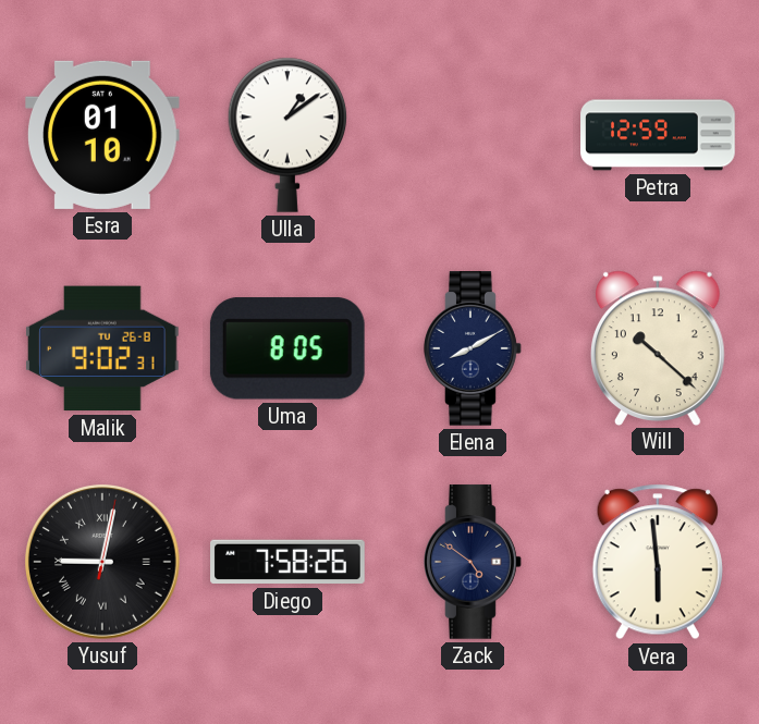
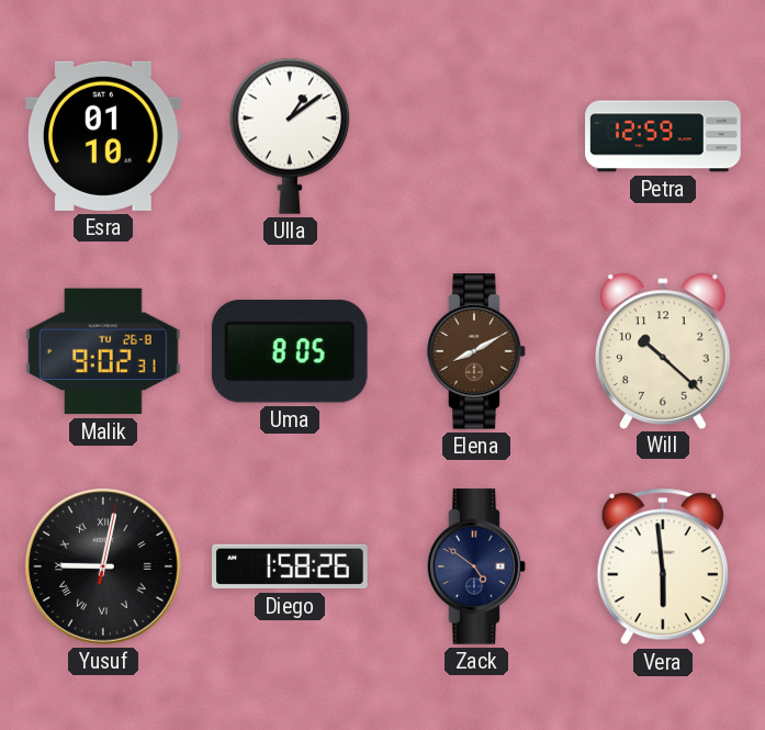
Elena dial: navy -> brown (476, 351)
Diego: 7:58 -> 1:58 (290, 566)
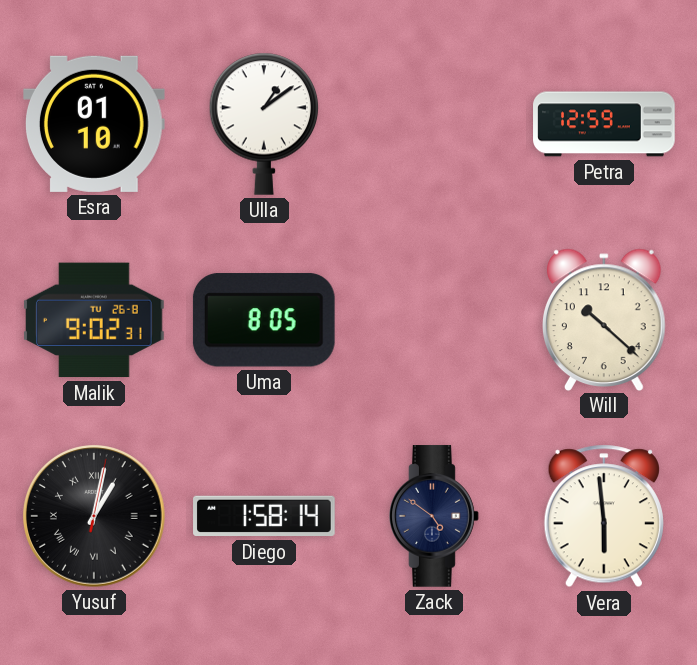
Elena: 8:10 -> none (476, 351)
Yusuf: 9:02 -> 1:02 (95, 517)
Diego: 1:58:26 -> 1:58:14 (264, 516)
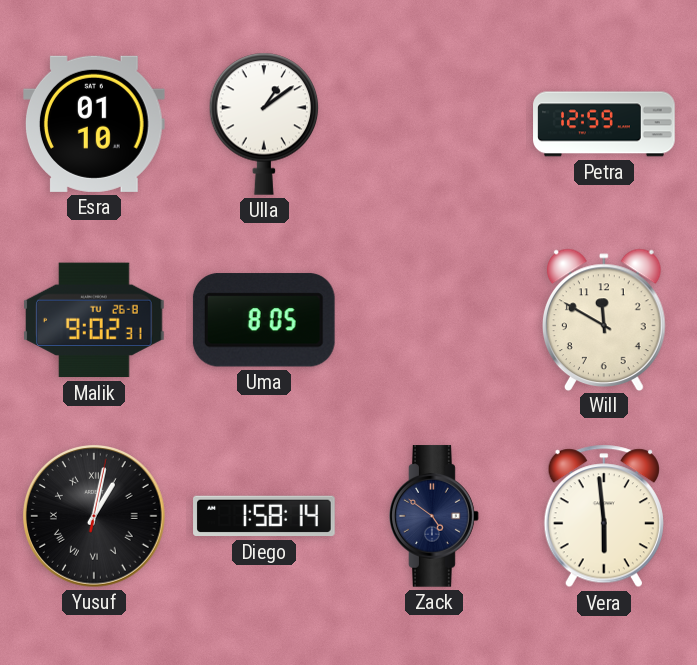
Will: 10:22 -> 11:50 (604, 319)
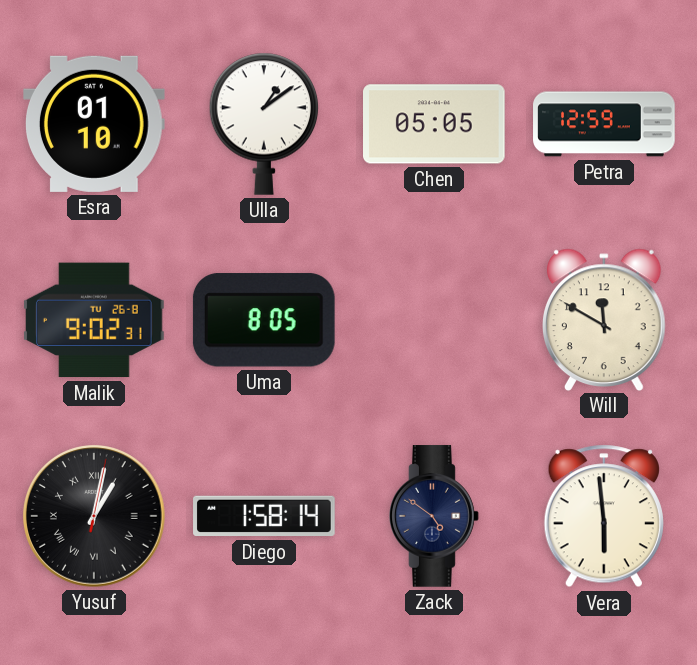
Chen: none -> 05:05 (435, 124)
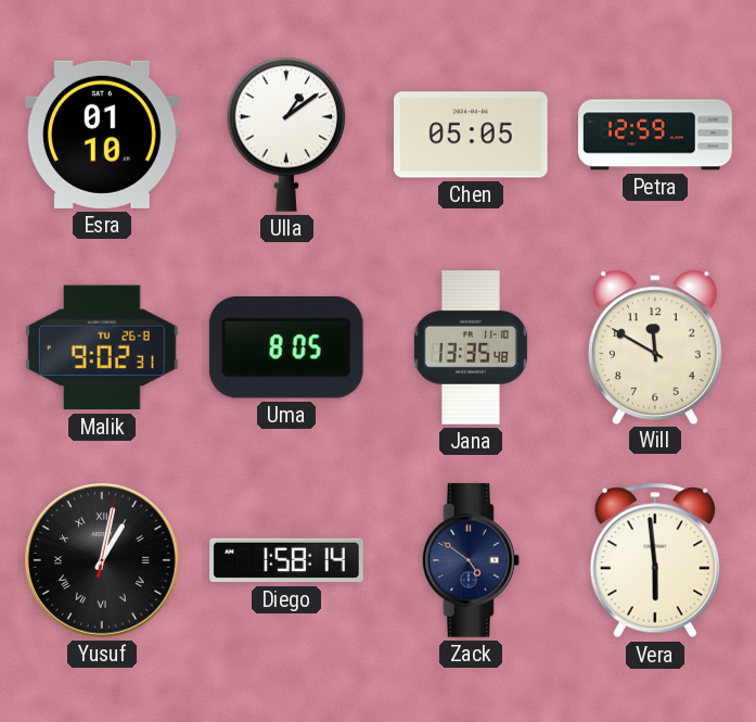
Jana: none -> 13:35 (471, 347)
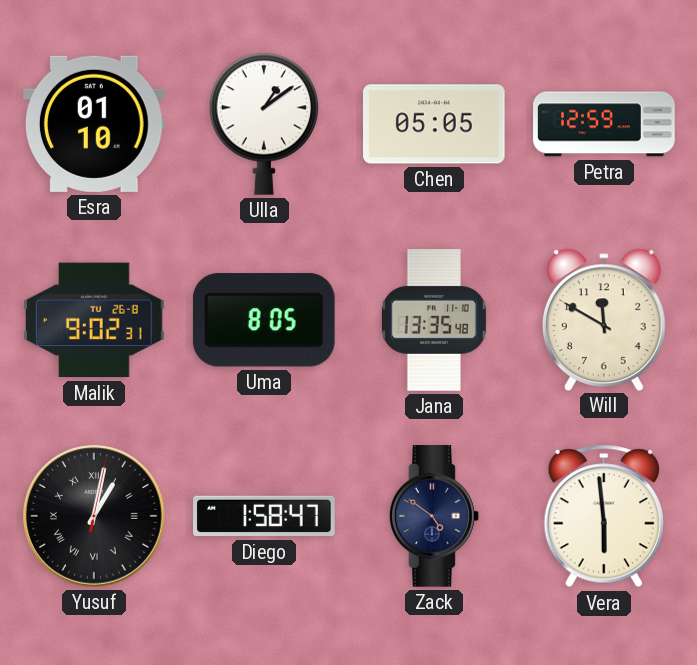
Diego: 1:58:14 -> 1:58:47 (264, 516)
